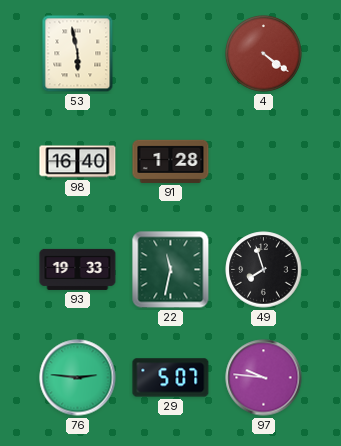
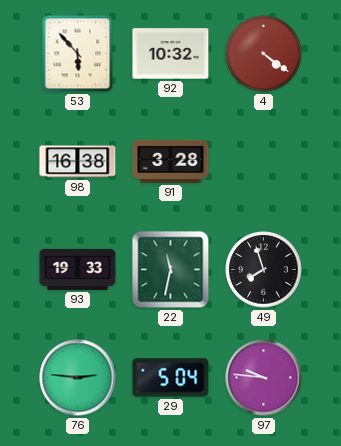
53: 5:58 -> 5:53 (78, 54)
92: none -> 10:32 (171, 54)
98: 16:40 -> 16:38 (78, 162)
91: 1:28 -> 3:28 (171, 161)
29: 5:07 -> 5:04 (171, 378)
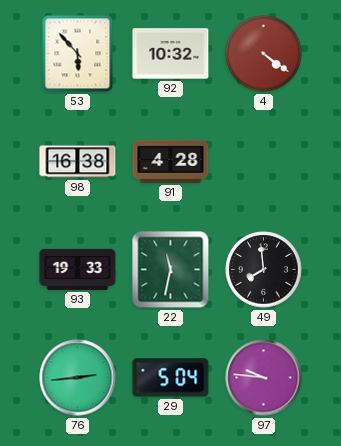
91: 3:28 -> 4:28 (171, 161)
49: 7:57 -> 7:59 (264, 270)
76: 2:46 -> 2:44 (78, 378)
